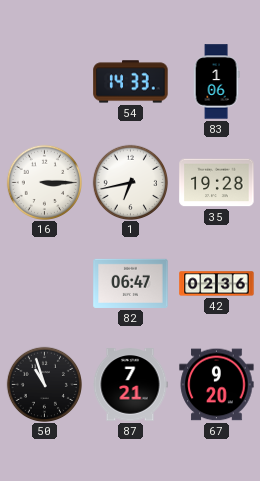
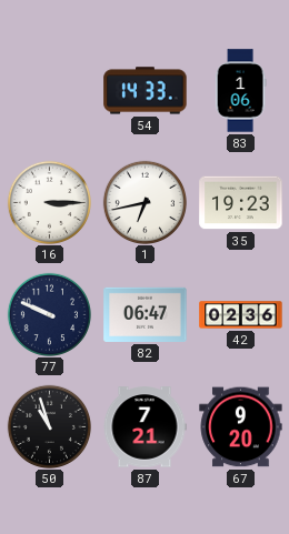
35: 19:28 -> 19:23 (241, 203)
77: none -> 9:49 (49, 314)
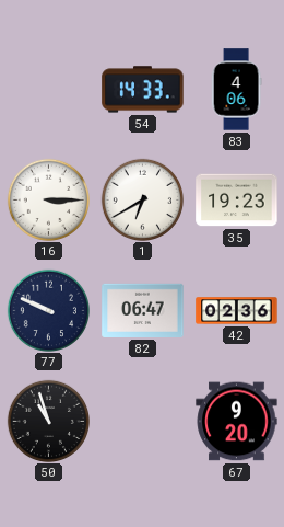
83: 1:06 -> 4:06 (236, 90)
1: 6:43 -> 6:40 (142, 199)
87: 7:21 -> none (144, 427)
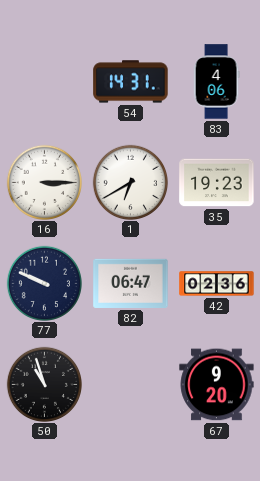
54: 14:33 -> 14:31 (131, 82)
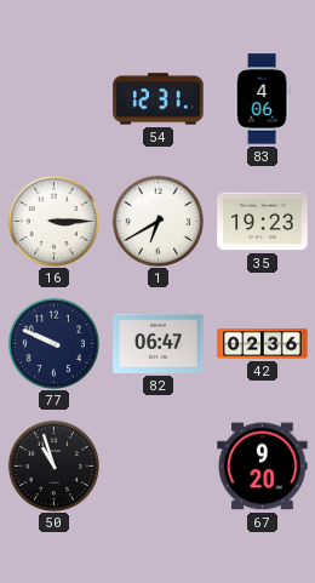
54: 14:31 -> 12:31 (159, 99)
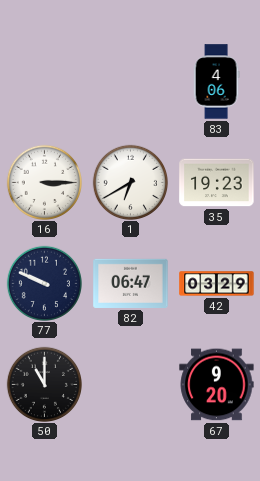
54: 12:31 -> none (159, 99)
42: 02:36 -> 03:29 (217, 284)
50: 10:57 -> 11:00 (44, 384)
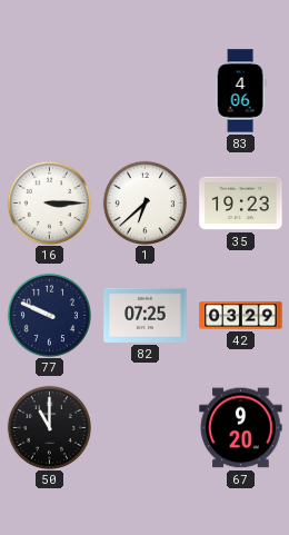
1: 6:40 -> 6:38 (144, 202)
82: 06:47 -> 07:25 (146, 315)
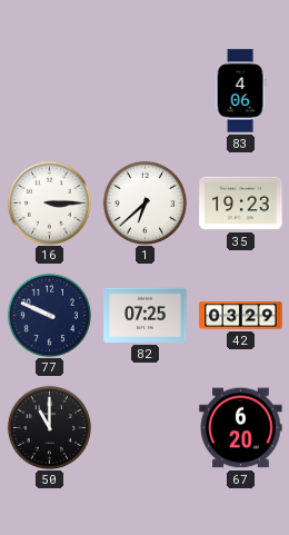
67: 9:20 -> 6:20 (241, 428)
